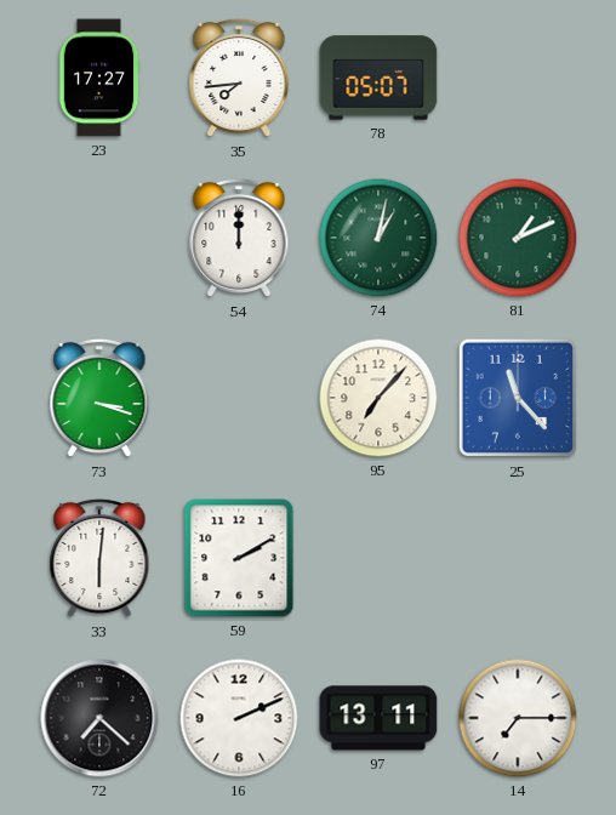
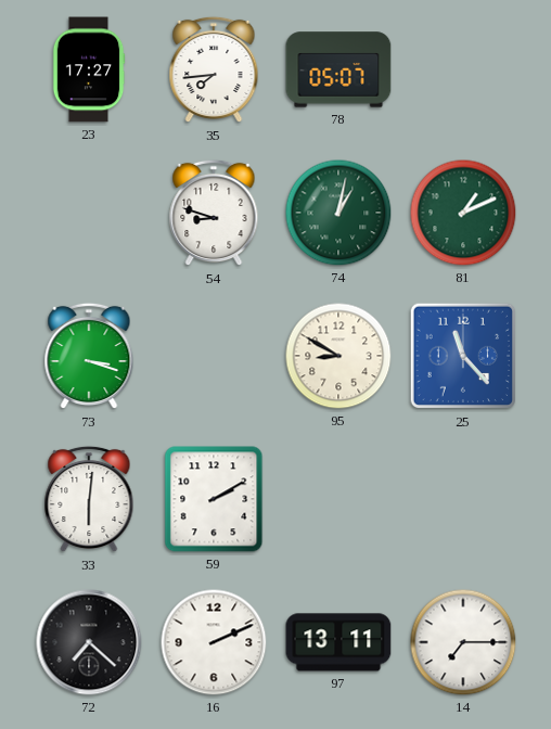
54: 12:00 -> 8:48 (214, 213)
95: 7:07 -> 8:50 (338, 356)
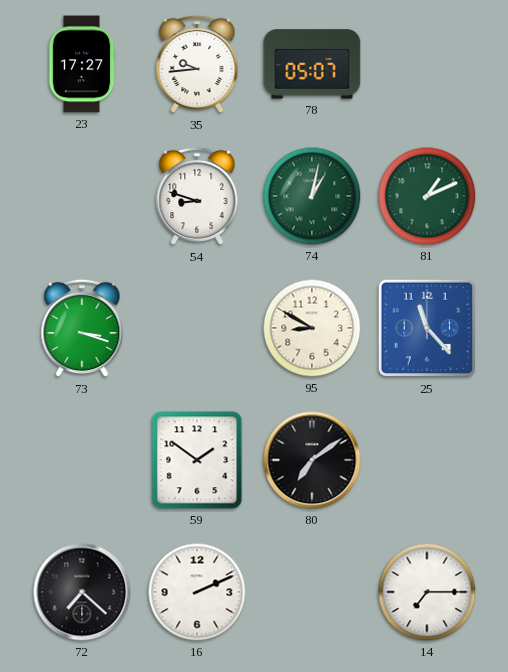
35: 7:44 -> 9:44 (197, 64)
33: 6:01 -> none (89, 499)
59: 2:10 -> 1:51 (197, 460)
80: none -> 7:09 (312, 460)
97: 13:11 -> none (338, 642)
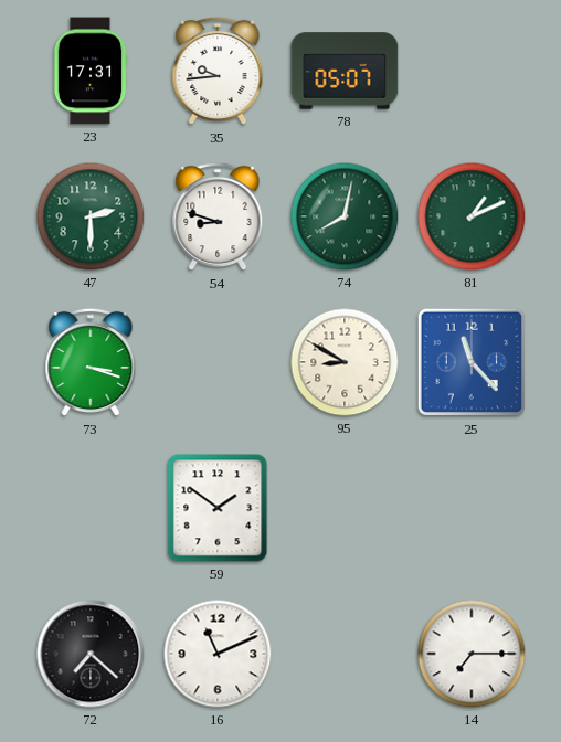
23: 17:27 -> 17:31 (91, 71)
47: none -> 2:30 (91, 216)
74: 1:02 -> 8:02 (345, 216)
80: 7:09 -> none (312, 460)
16: 2:11 -> 11:11 (218, 654)
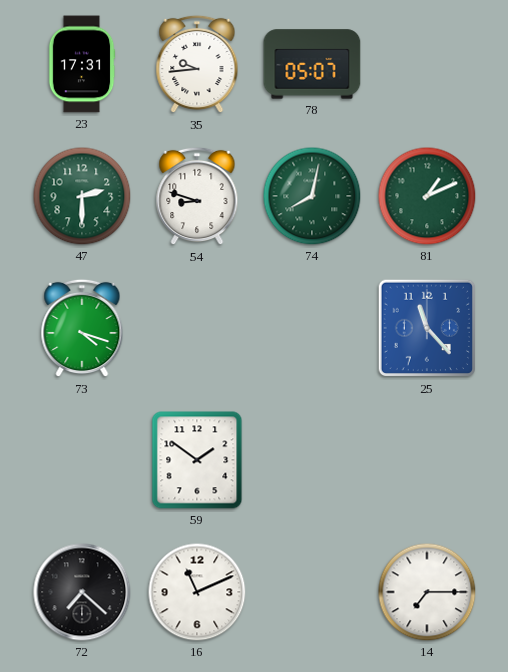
73: 3:18 -> 4:18 (82, 328)
95: 8:50 -> none (345, 362)
